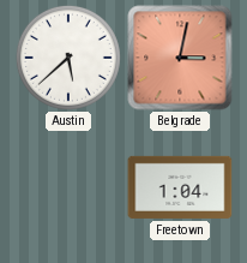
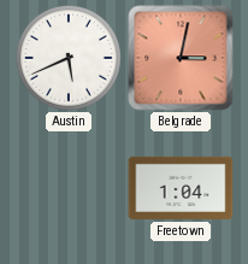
Austin: 5:38 -> 5:41 (69, 58)
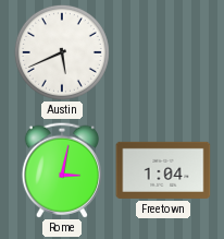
Belgrade: 3:02 -> none (181, 58)
Rome: none -> 3:02 (62, 170)
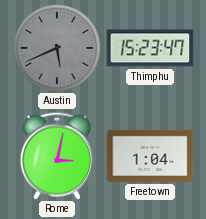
Austin dial: white -> grey (57, 48)
Thimphu: none -> 15:23 (150, 48)
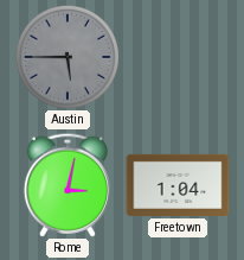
Austin: 5:41 -> 5:45 (68, 57)
Thimphu: 15:23 -> none (150, 48)
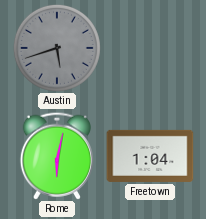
Austin: 5:45 -> 5:42 (57, 48)
Rome: 3:02 -> 6:02 (57, 156)
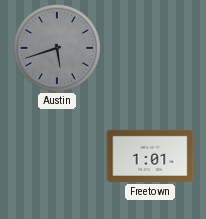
Rome: 6:02 -> none (57, 156)
Freetown: 1:04 -> 1:01 (150, 156)
